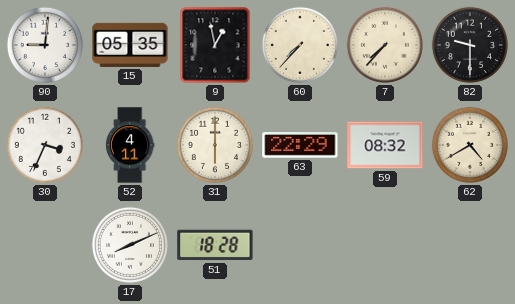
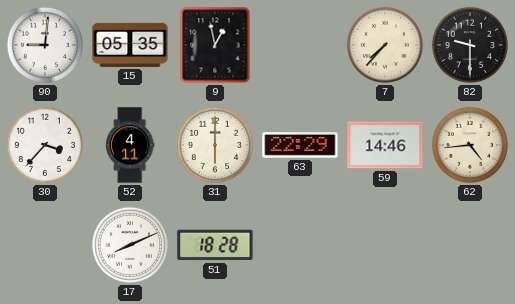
60: 7:37 -> none (300, 45)
30: 3:34 -> 3:37 (45, 145)
59: 08:32 -> 14:46 (385, 145)
62: 4:40 -> 4:44 (470, 145)
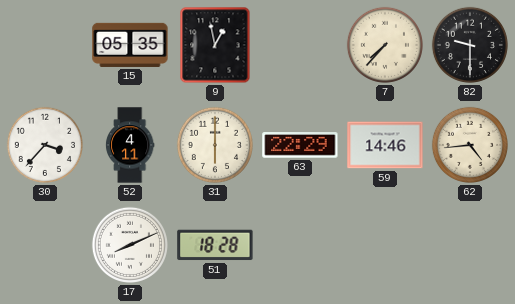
90: 9:01 -> none (45, 45)
